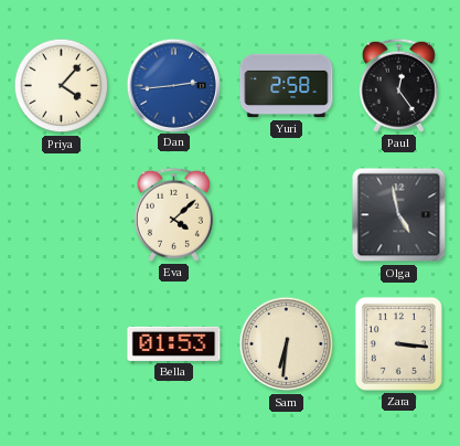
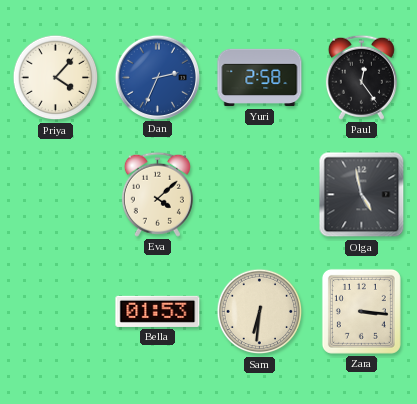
Dan: 2:44 -> 2:34 (157, 77)
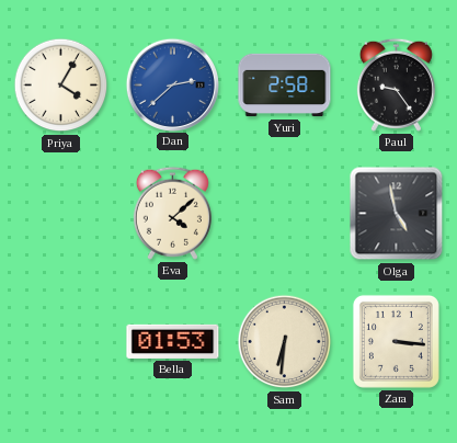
Priya: 4:07 -> 4:05 (61, 86)
Dan: 2:34 -> 2:38 (172, 84)
Paul: 12:24 -> 9:24 (396, 84)
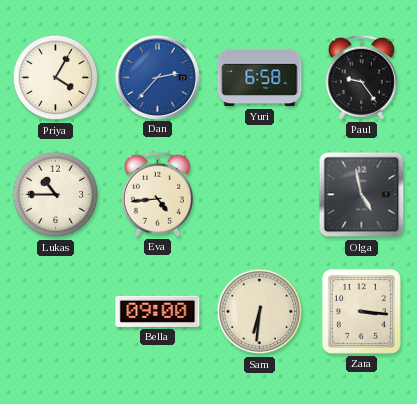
Dan: 2:38 -> 2:37 (157, 77)
Yuri: 2:58 -> 6:58 (260, 78)
Lukas: none -> 10:45 (56, 195)
Eva: 4:08 -> 4:44 (157, 194)
Bella: 01:53 -> 09:00 (158, 311)
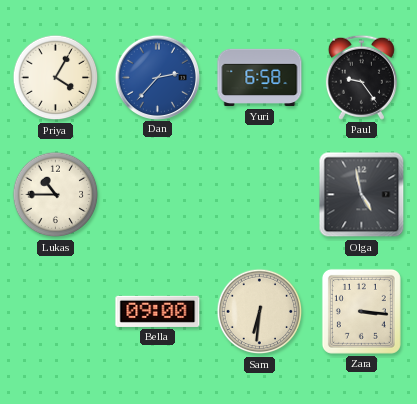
Eva: 4:44 -> none (157, 194)
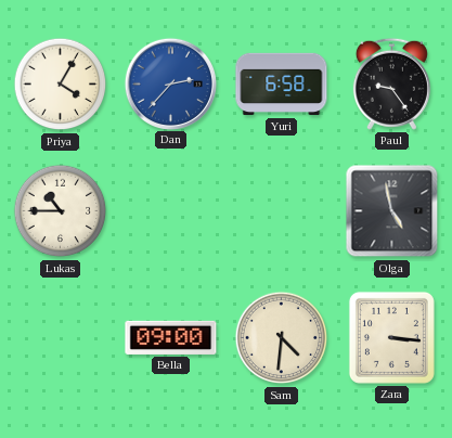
Sam: 6:31 -> 4:31 (282, 338)
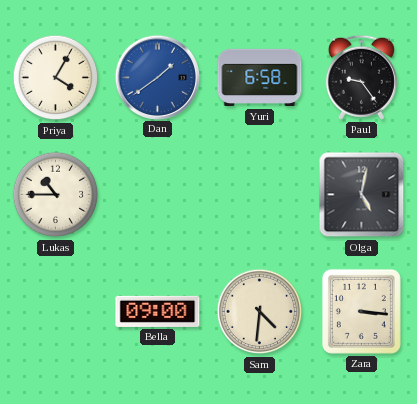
Dan: 2:37 -> 1:39 (157, 77)
Olga: 4:58 -> 5:02 (362, 195)
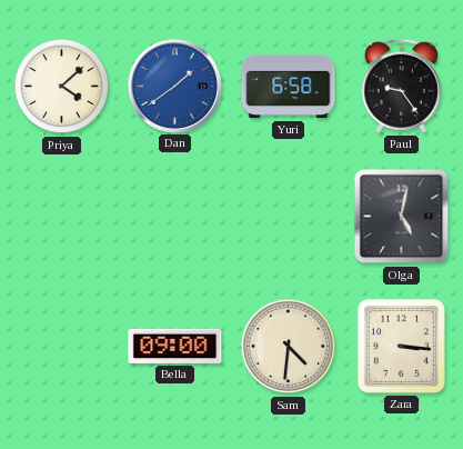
Priya: 4:05 -> 4:08 (62, 87)
Lukas: 10:45 -> none (56, 195)
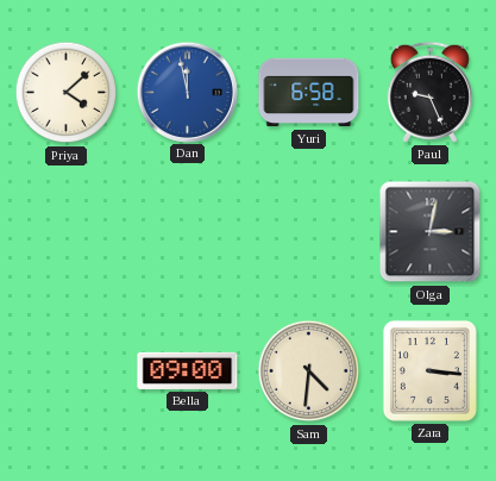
Dan: 1:39 -> 11:58 (187, 92)
Paul: 9:24 -> 9:26 (429, 92)
Olga: 5:02 -> 3:02 (431, 232)
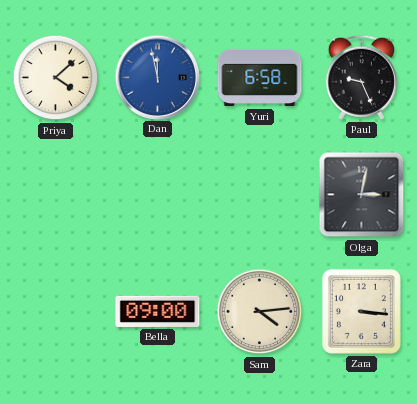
Sam: 4:31 -> 4:14 (260, 312)
